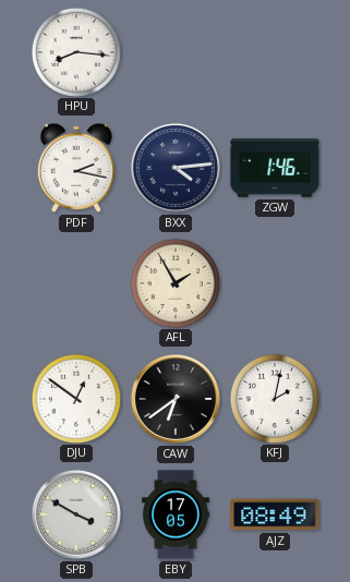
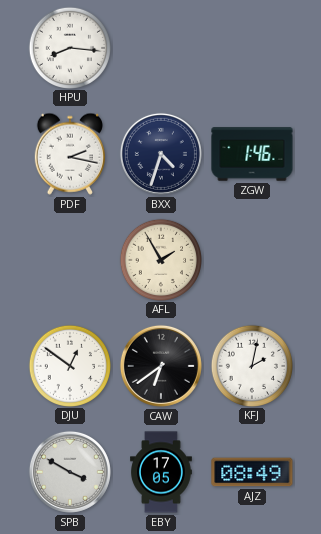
BXX: 4:14 -> 4:33 (161, 154)
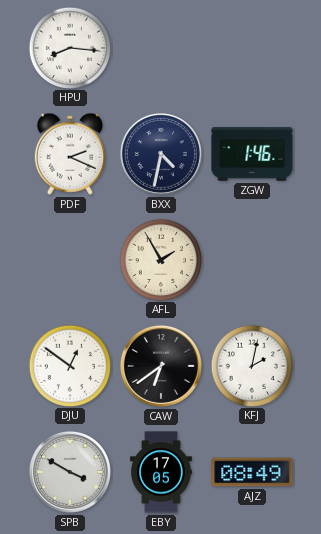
PDF: 2:17 -> 2:19 (70, 154)
BXX: 4:33 -> 4:32 (161, 154)
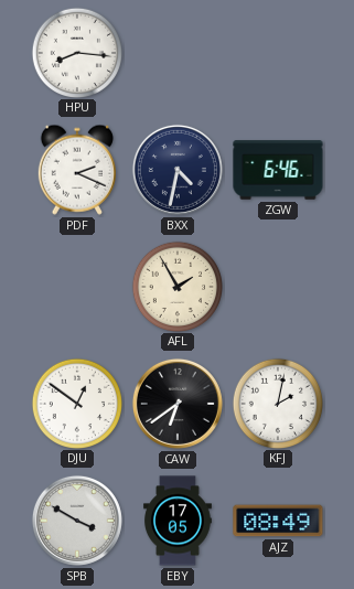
ZGW: 1:46 -> 6:46 (278, 170)
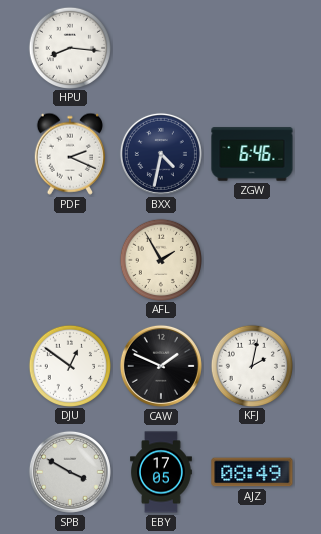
CAW: 6:39 -> 1:49 (161, 366)
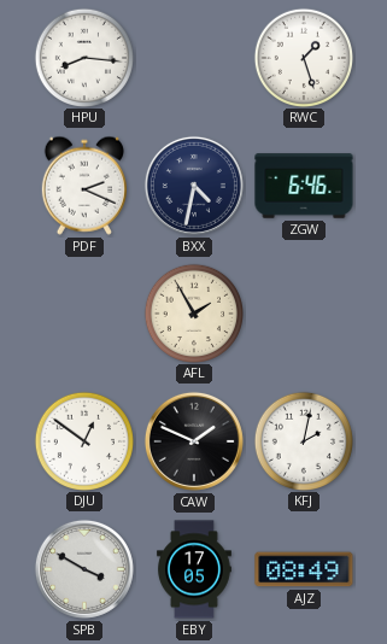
RWC: none -> 1:27 (303, 57)
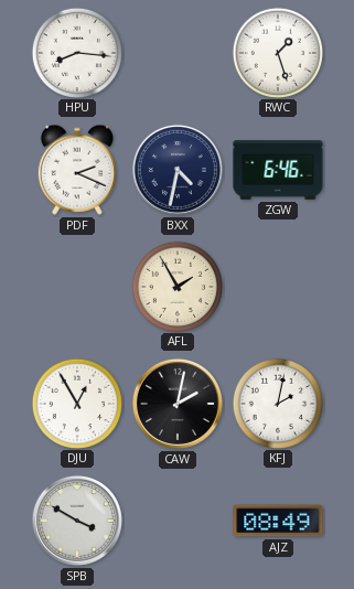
DJU: 12:51 -> 12:55 (76, 403)
CAW: 1:49 -> 2:02 (178, 404)
EBY: 17:05 -> none (195, 569)
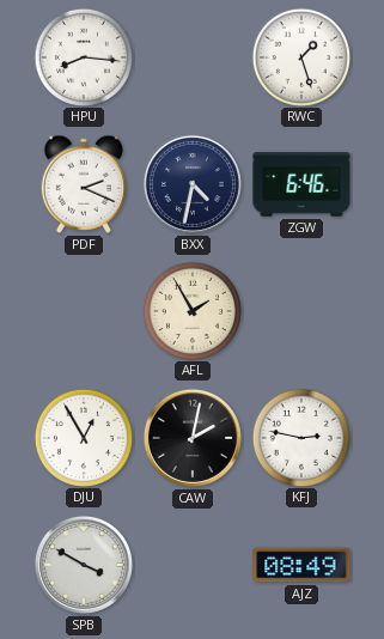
KFJ: 2:02 -> 2:47 (300, 437)
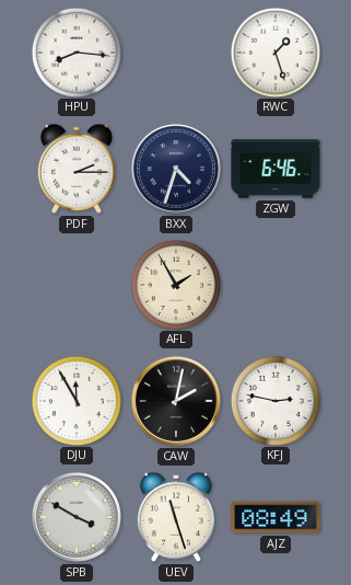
PDF: 2:19 -> 2:15 (77, 169)
BXX: 4:32 -> 4:33 (176, 169)
DJU: 12:55 -> 11:55 (75, 400)
UEV: none -> 11:27 (176, 517)
